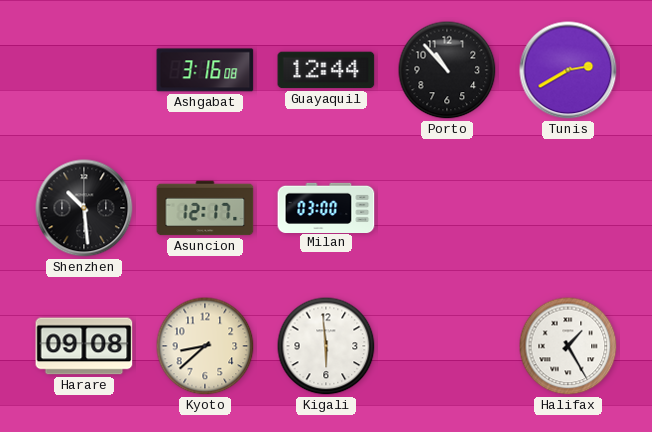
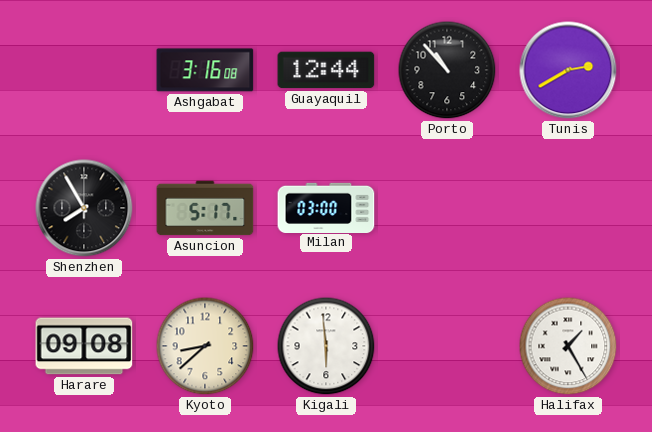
Shenzhen: 10:29 -> 7:55 (84, 208)
Asuncion: 12:17 -> 5:17 (205, 208)
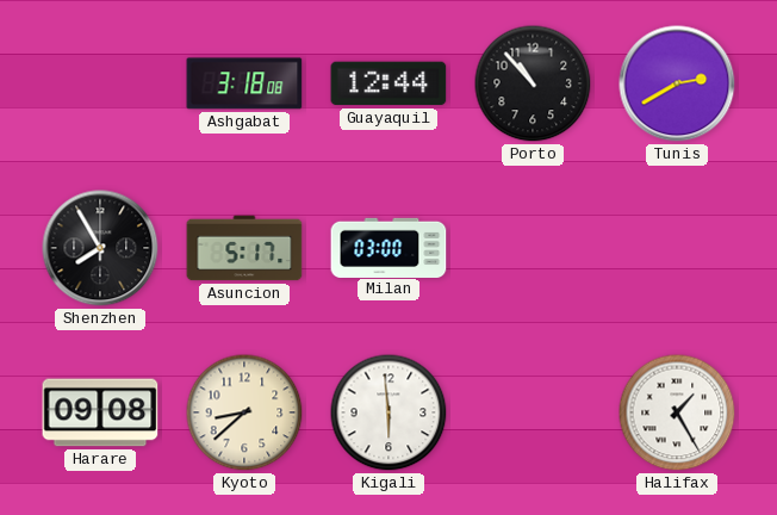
Ashgabat: 3:16 -> 3:18 (244, 83)
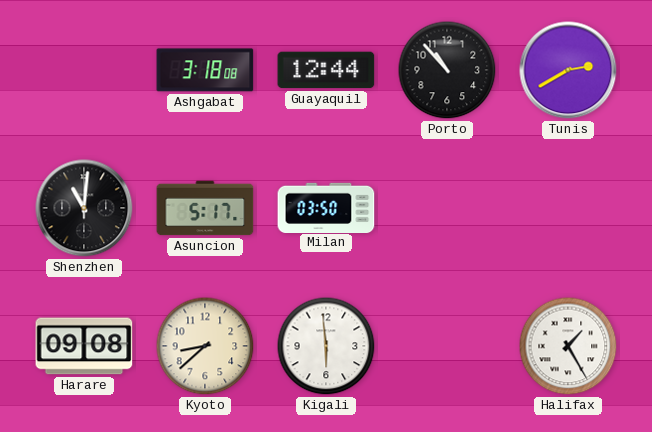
Shenzhen: 7:55 -> 11:01 (84, 208)
Milan: 03:00 -> 03:50 (326, 207)
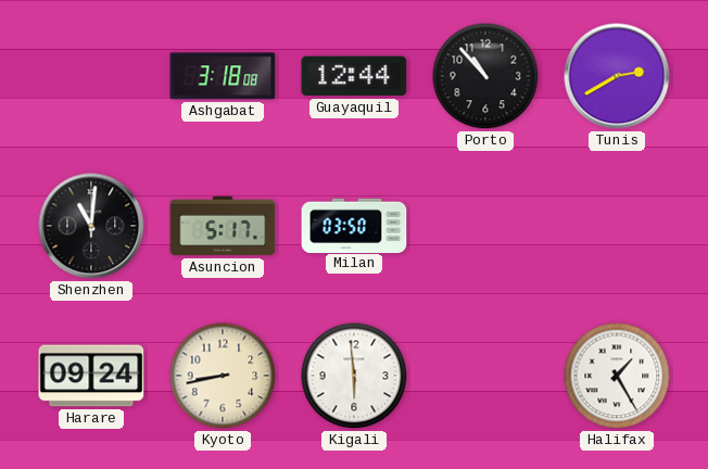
Harare: 09:08 -> 09:24 (91, 376)
Kyoto: 8:38 -> 8:43 (223, 376)
